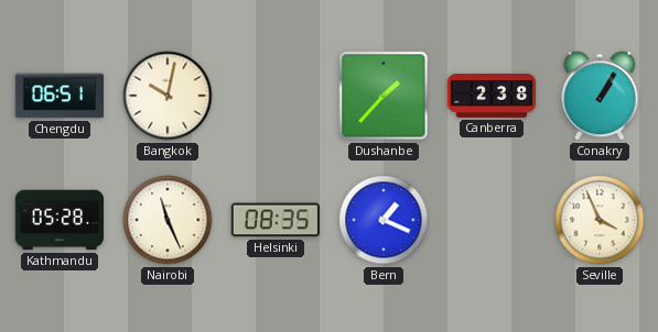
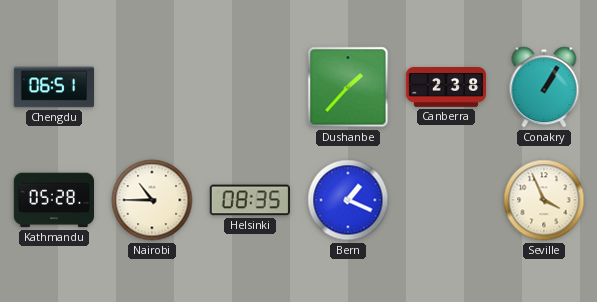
Bangkok: 10:02 -> none (168, 96)
Nairobi: 11:26 -> 10:45 (152, 200)
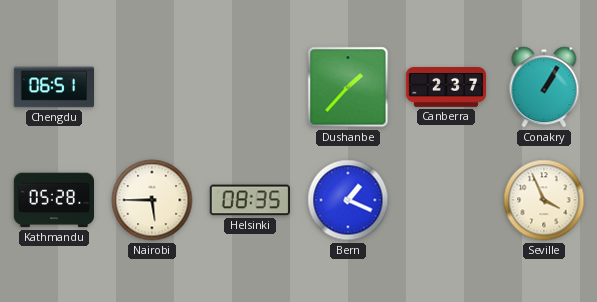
Canberra: 2:38 -> 2:37 (446, 87)
Nairobi: 10:45 -> 5:45 (152, 200)
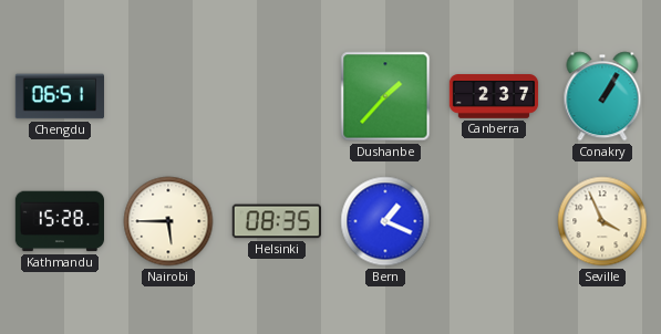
Kathmandu: 05:28 -> 15:28 (59, 221)
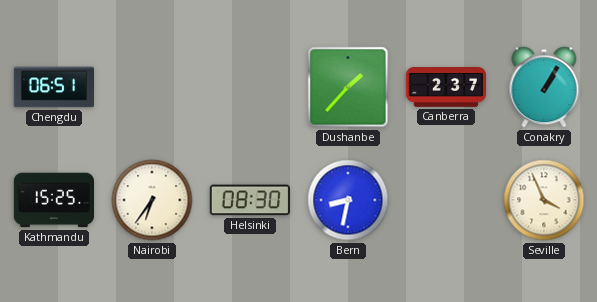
Kathmandu: 15:28 -> 15:25 (53, 200)
Nairobi: 5:45 -> 6:36 (152, 200)
Helsinki: 08:35 -> 08:30 (249, 200)
Bern: 1:19 -> 8:32 (348, 200)
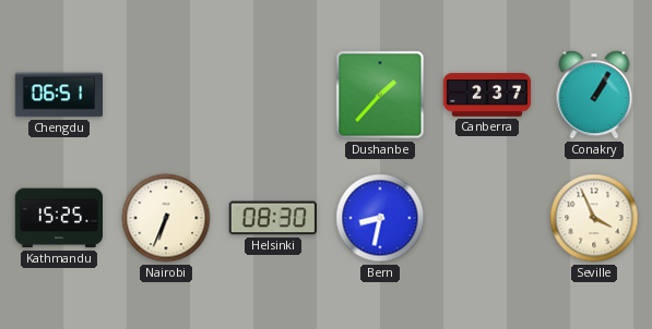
Nairobi: 6:36 -> 6:34 (166, 218)
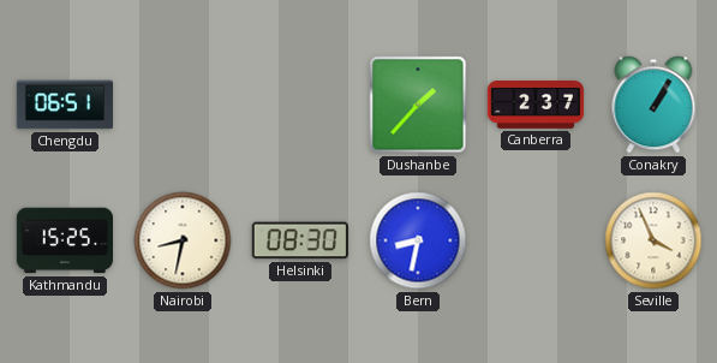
Nairobi: 6:34 -> 8:32 (183, 240)
